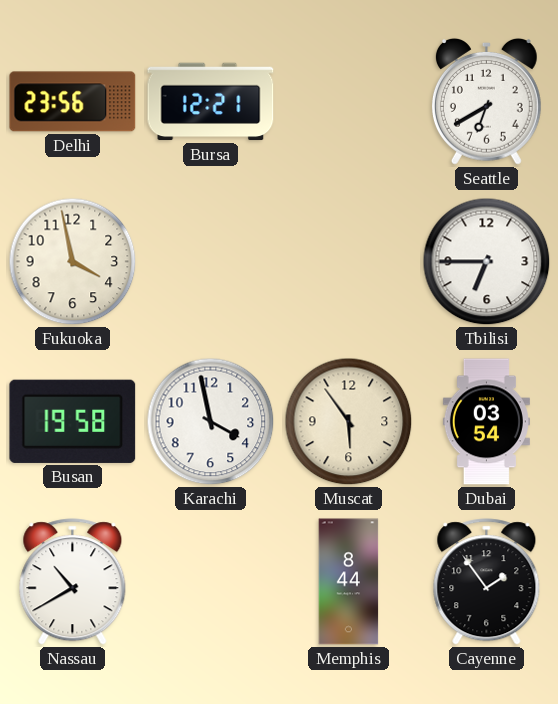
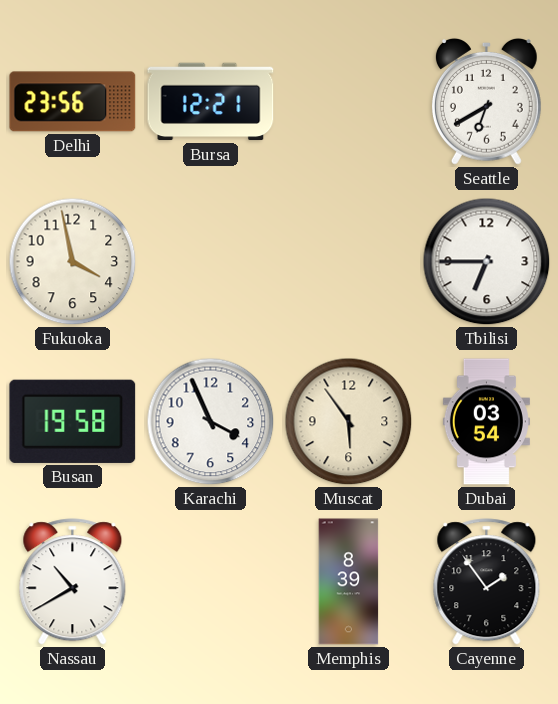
Karachi: 3:58 -> 3:56 (211, 422)
Memphis: 8:44 -> 8:39 (349, 582)
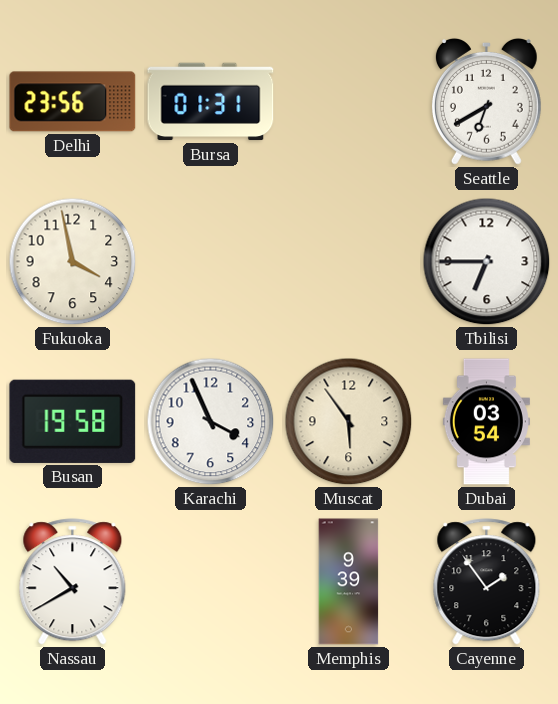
Bursa: 12:21 -> 01:31 (211, 102)
Memphis: 8:39 -> 9:39 (349, 582)
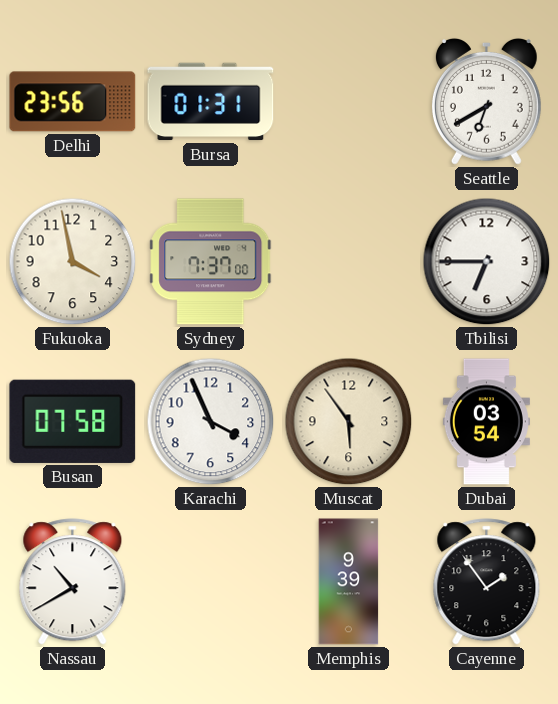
Sydney: none -> 7:37 (211, 262)
Busan: 19:58 -> 07:58 (73, 421)
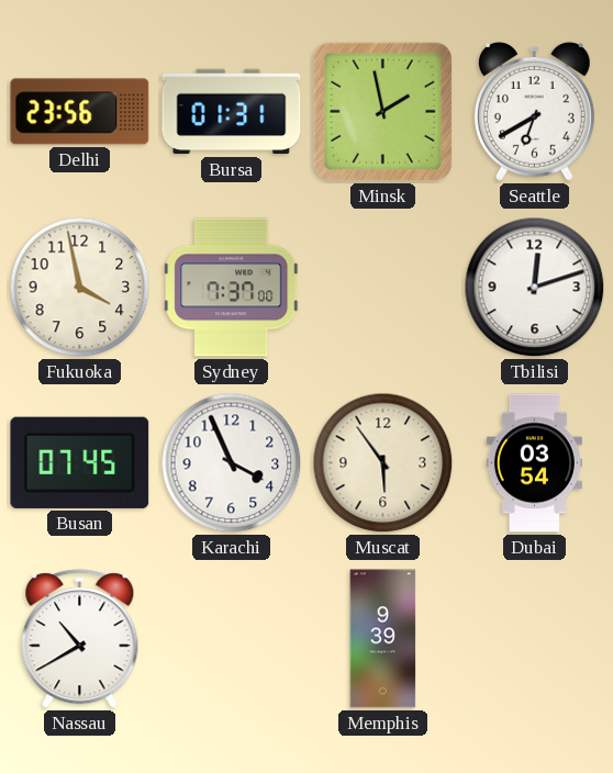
Minsk: none -> 1:58 (382, 111)
Tbilisi: 6:45 -> 12:12 (535, 288)
Busan: 07:58 -> 07:45 (80, 462)
Cayenne: 1:54 -> none (487, 582)
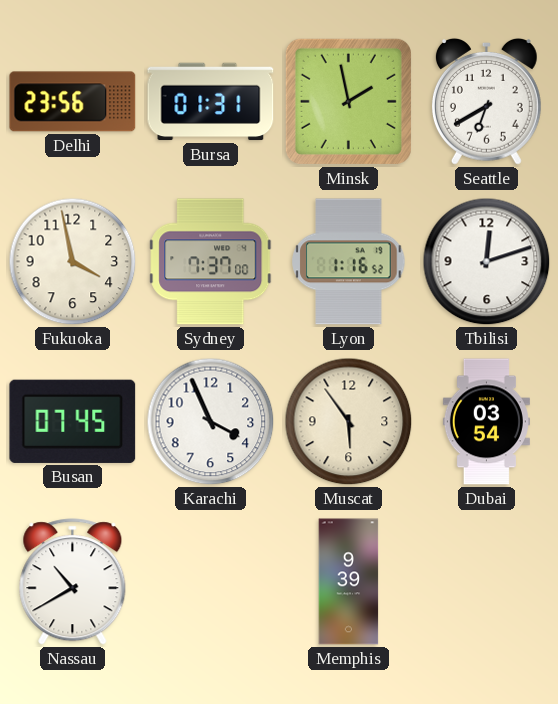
Lyon: none -> 1:16 (349, 262)
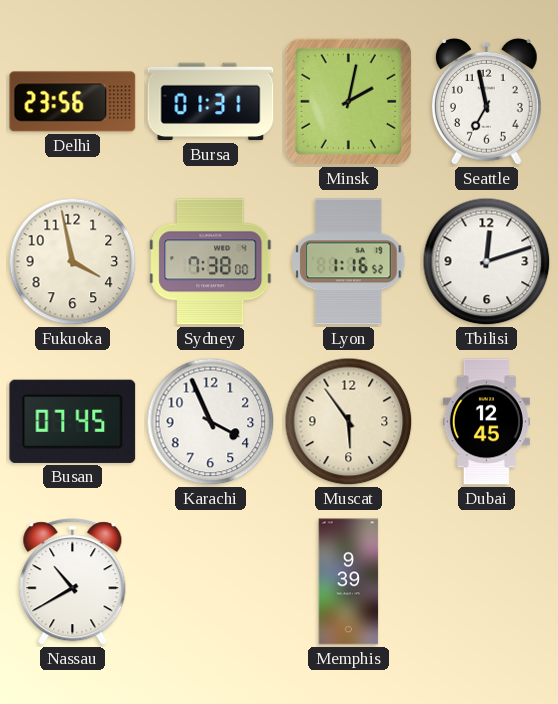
Minsk: 1:58 -> 2:02 (348, 101)
Seattle: 6:40 -> 6:58 (486, 101)
Sydney: 7:37 -> 7:38 (211, 262)
Dubai: 03:54 -> 12:45 (486, 422)
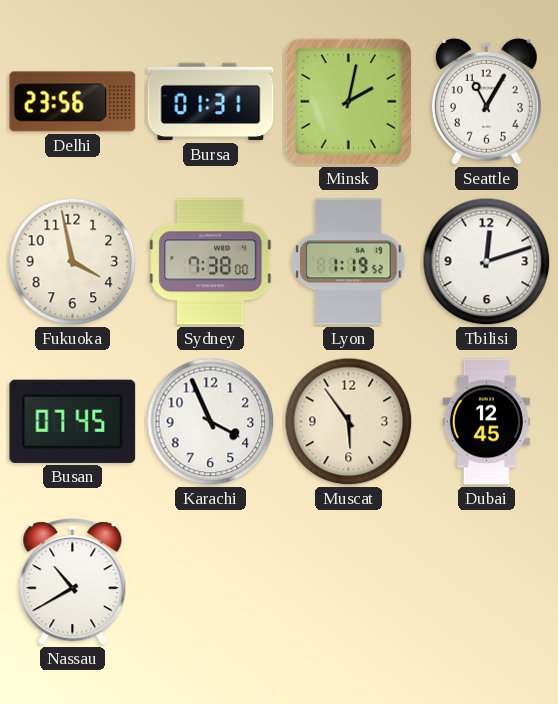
Seattle: 6:58 -> 11:05 (486, 101)
Lyon: 1:16 -> 1:19 (349, 262)
Memphis: 9:39 -> none (349, 582)
